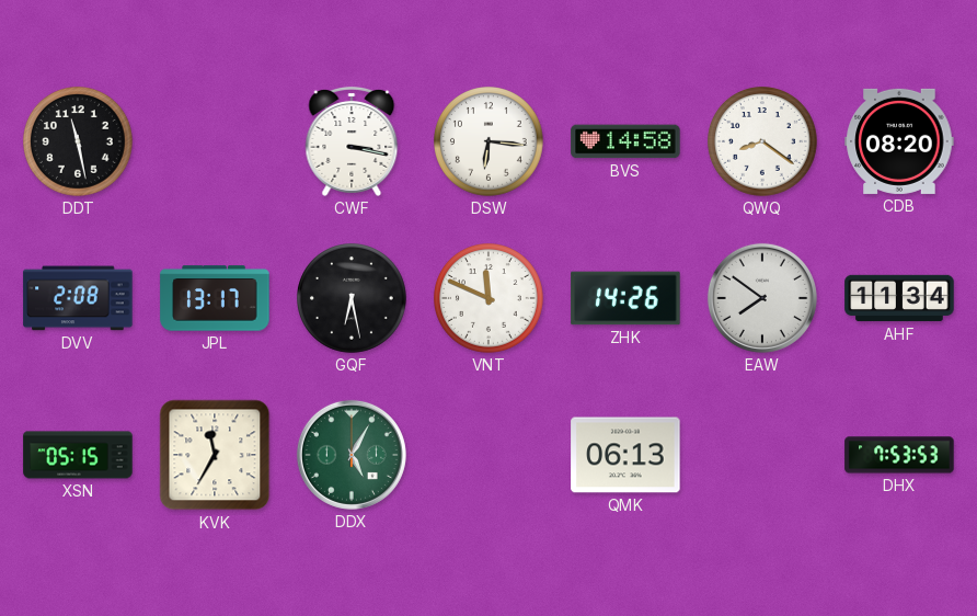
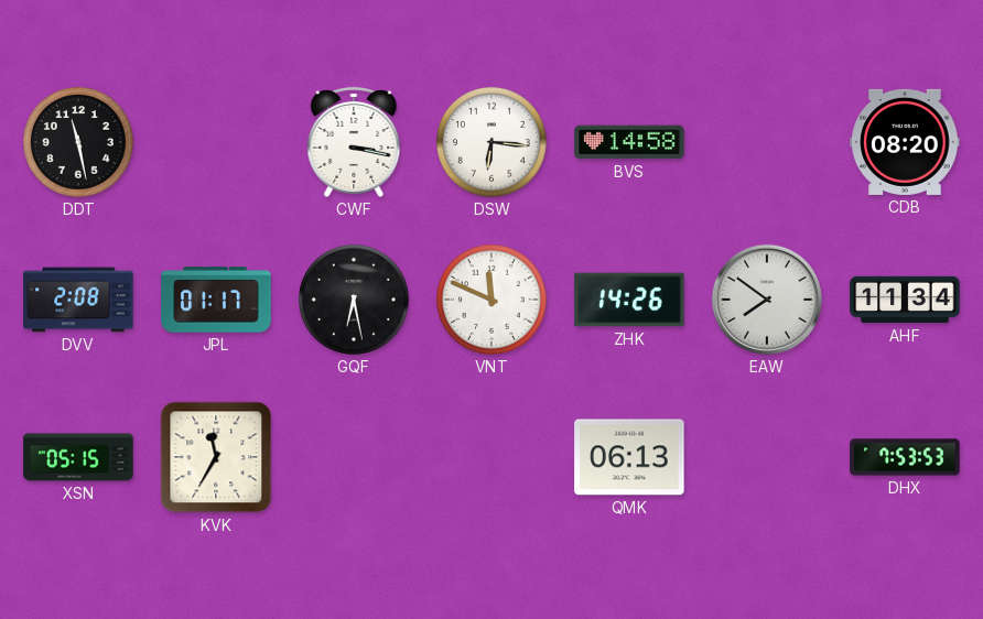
QWQ: 8:21 -> none (763, 142)
JPL: 13:17 -> 01:17 (216, 300)
DDX: 5:05 -> none (352, 455)
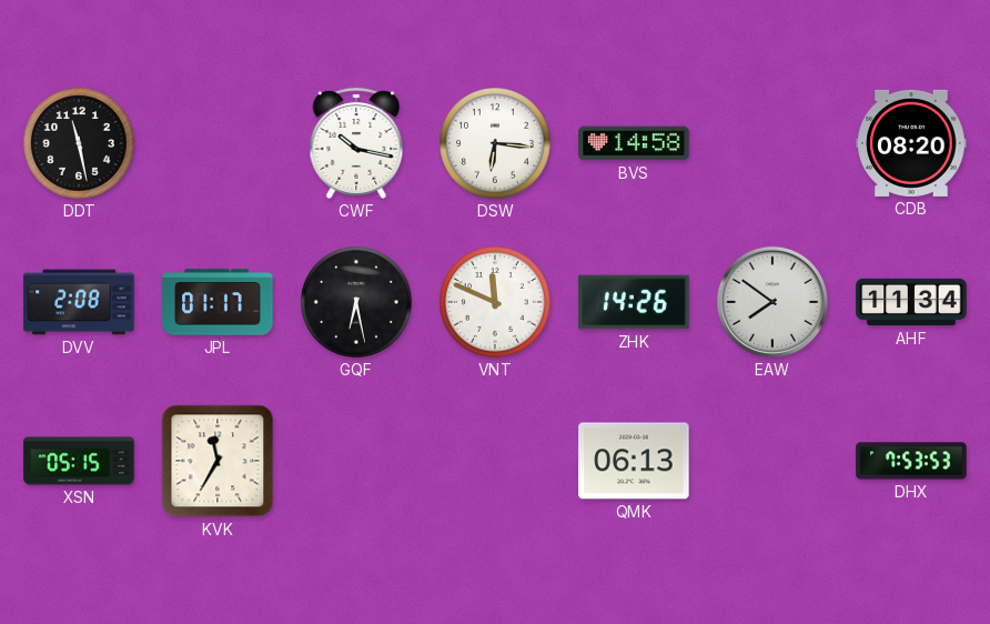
CWF: 3:17 -> 10:17 (356, 143)
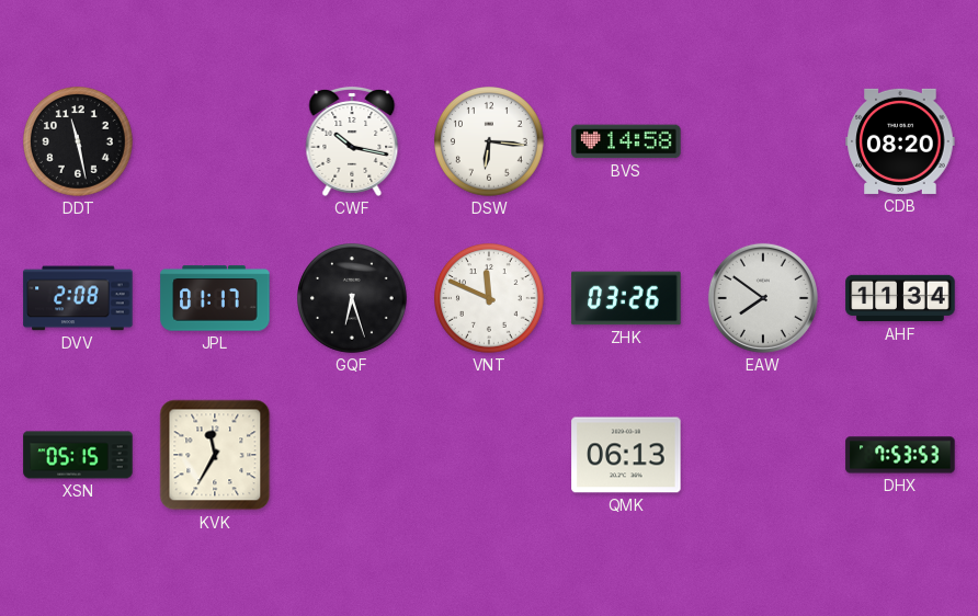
GQF: 6:28 -> 6:27 (353, 299)
ZHK: 14:26 -> 03:26 (626, 298)
